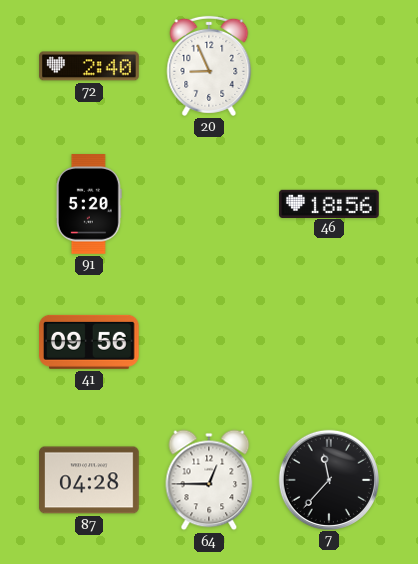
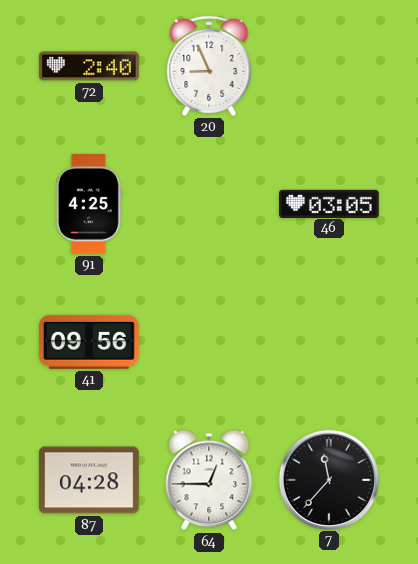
91: 5:20 -> 4:25 (89, 204)
46: 18:56 -> 03:05 (329, 203)
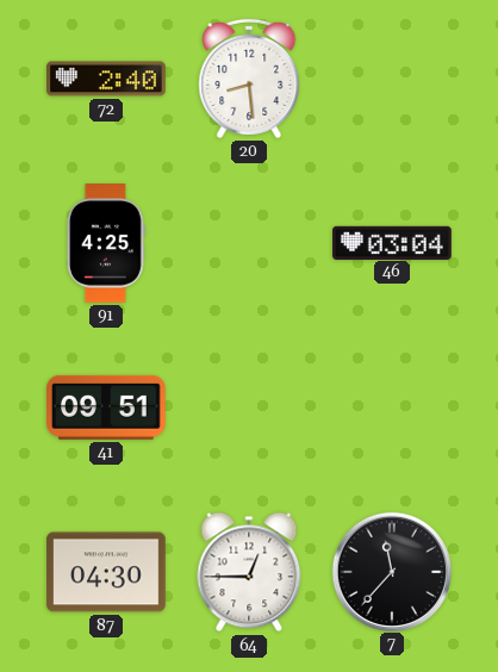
20: 8:56 -> 8:29 (249, 79)
46: 03:05 -> 03:04 (392, 242)
41: 09:56 -> 09:51 (107, 407)
87: 04:28 -> 04:30 (106, 572)
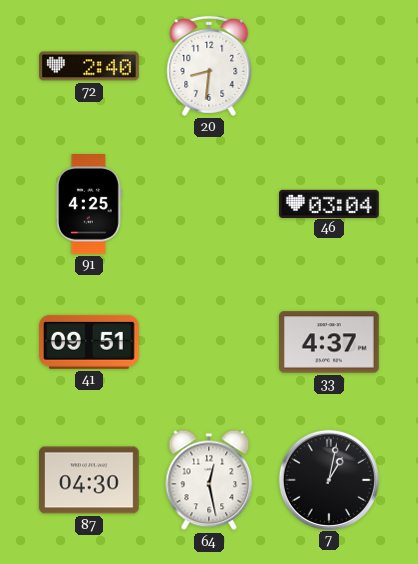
20: 8:29 -> 8:31 (209, 66)
33: none -> 4:37 (330, 342)
64: 12:45 -> 12:28 (209, 480)
7: 11:37 -> 1:02 (328, 479)
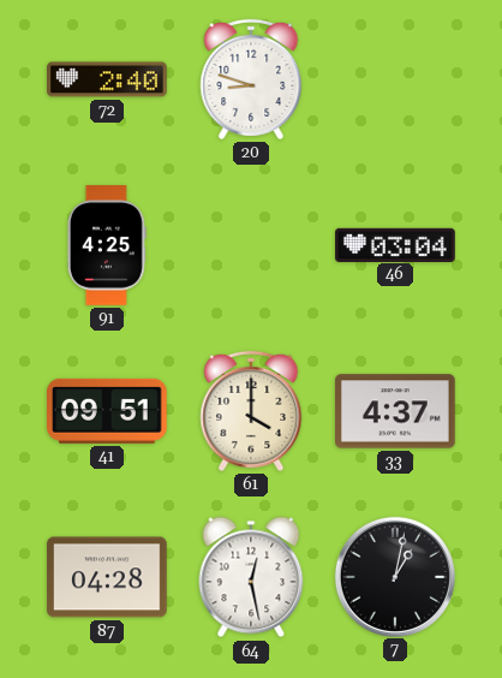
20: 8:31 -> 8:48 (251, 79)
61: none -> 4:00 (251, 411)
87: 04:30 -> 04:28 (107, 577)
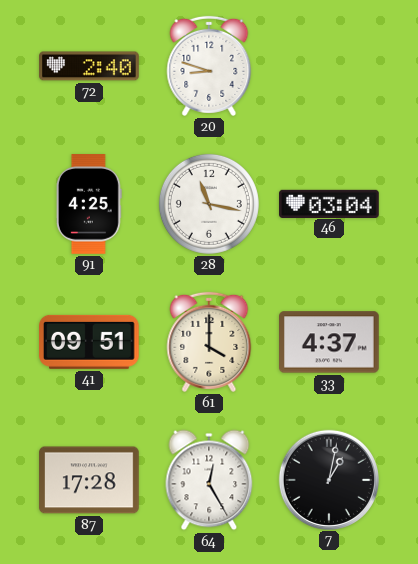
28: none -> 11:17 (209, 204)
87: 04:28 -> 17:28 (89, 480)
64: 12:28 -> 12:25 (209, 480)
